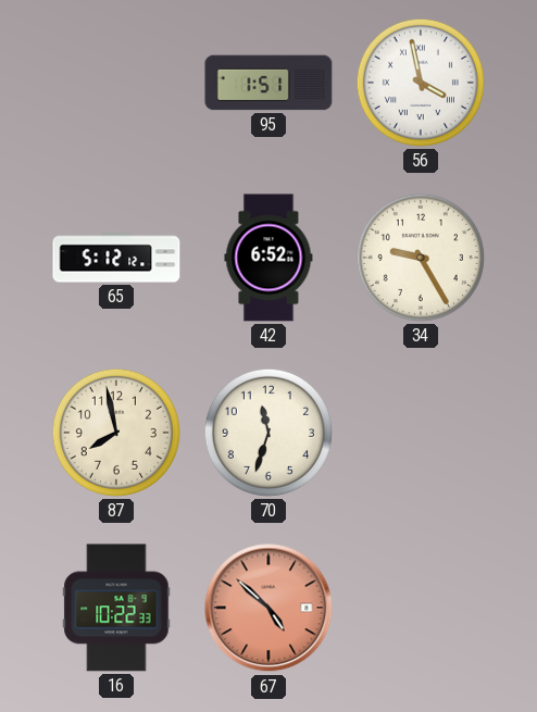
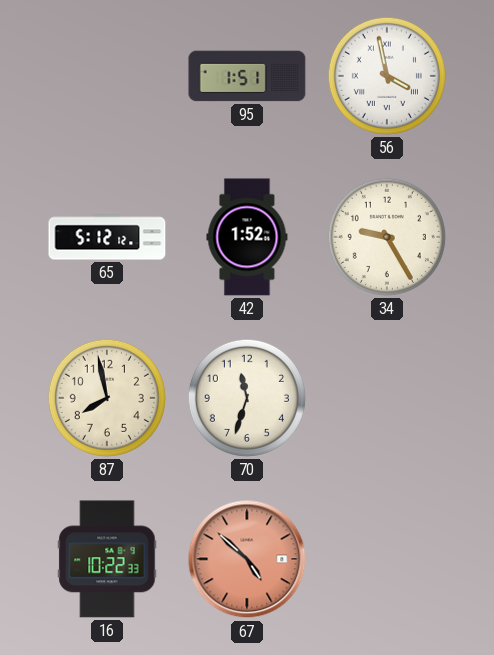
42: 6:52 -> 1:52 (247, 237)
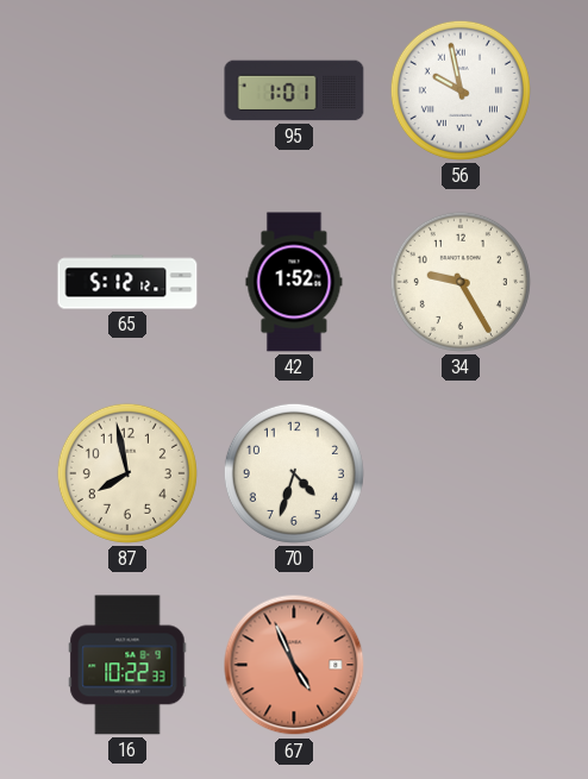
95: 1:51 -> 1:01 (294, 90)
56: 3:58 -> 9:58 (461, 90)
70: 11:33 -> 4:33 (294, 473)
67: 4:52 -> 4:56 (294, 665)
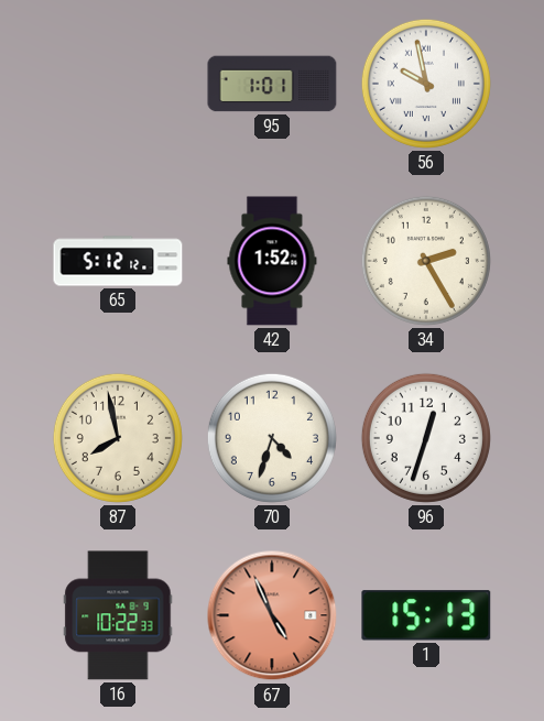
34: 9:25 -> 2:25 (426, 261)
96: none -> 12:33 (426, 438)
1: none -> 15:13 (426, 615)
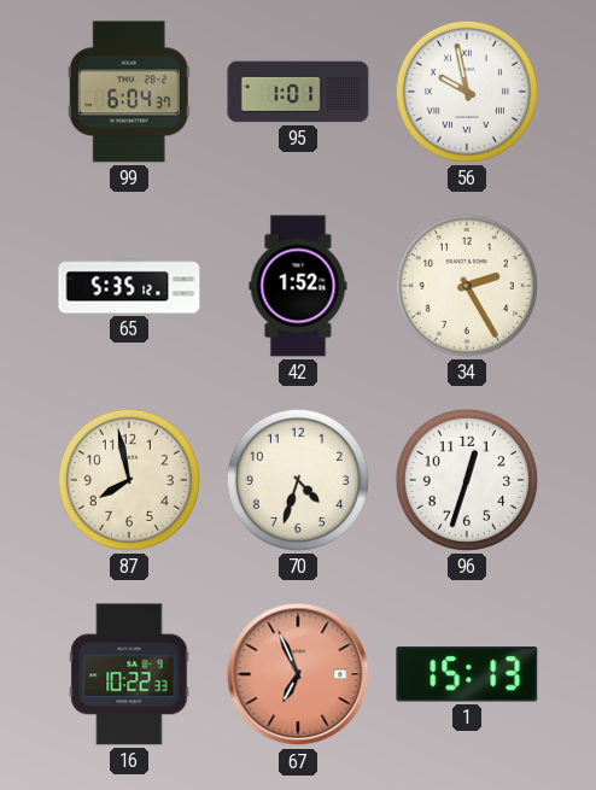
99: none -> 6:04 (129, 92)
65: 5:12 -> 5:35 (129, 286)
67: 4:56 -> 6:56 (298, 674)
